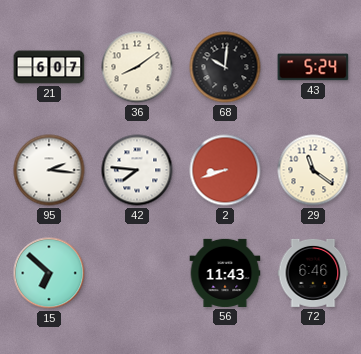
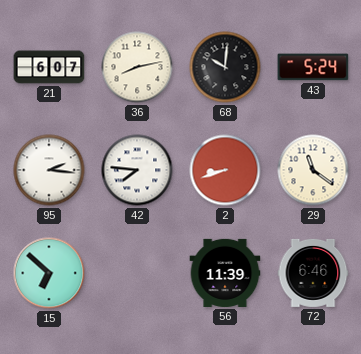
36: 8:09 -> 8:13 (137, 67)
56: 11:43 -> 11:39 (225, 273)
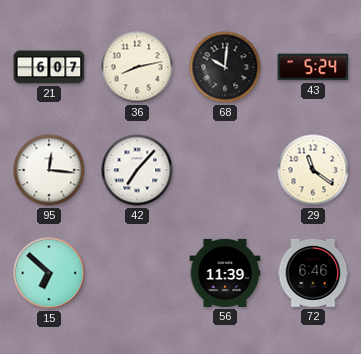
95: 2:16 -> 12:16 (49, 170)
42: 7:46 -> 7:07 (137, 170)
2: 8:42 -> none (225, 170)
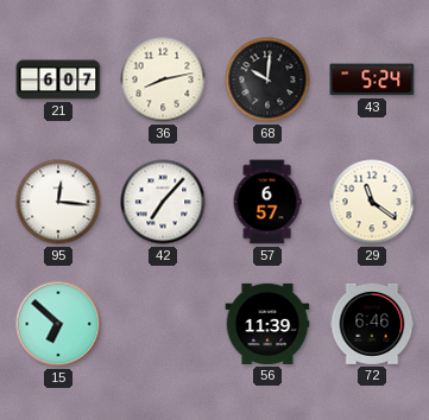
57: none -> 6:57 (267, 202)
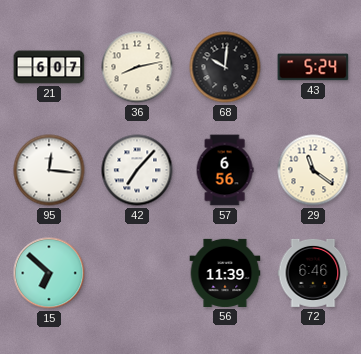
57: 6:57 -> 6:56 (225, 170)
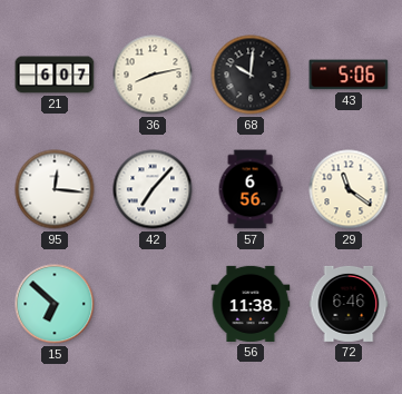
43: 5:24 -> 5:06 (349, 75)
56: 11:39 -> 11:38 (251, 304)
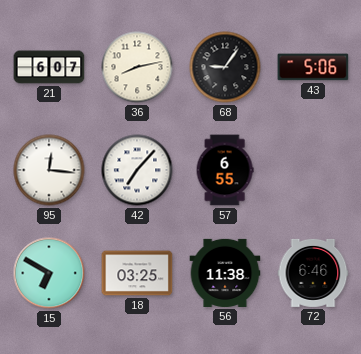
68: 10:01 -> 9:06 (225, 67)
57: 6:56 -> 6:55 (225, 170)
29: 11:21 -> none (349, 189)
15: 6:52 -> 6:50 (49, 273)
18: none -> 03:25 (137, 273)
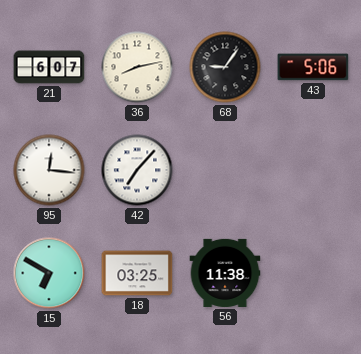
57: 6:55 -> none (225, 170)
72: 6:46 -> none (313, 273)
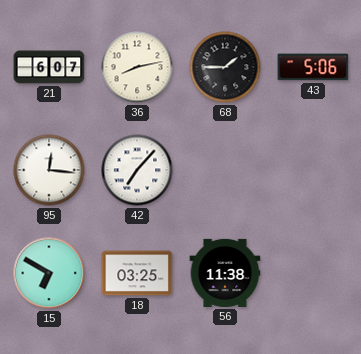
68: 9:06 -> 1:45 (225, 67)
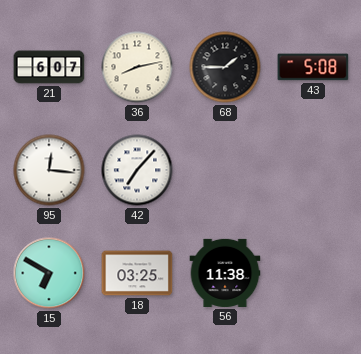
43: 5:06 -> 5:08 (313, 67)
